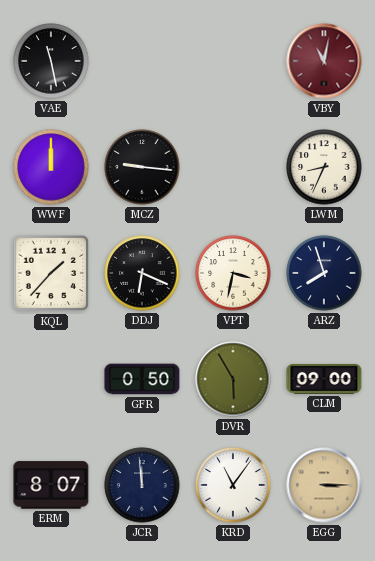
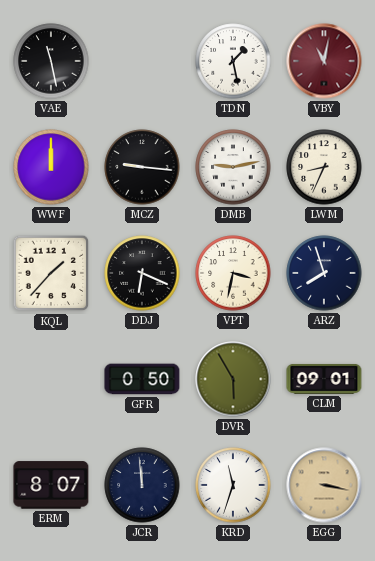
TDN: none -> 1:28 (233, 61)
DMB: none -> 9:13 (233, 167)
CLM: 09:00 -> 09:01 (324, 379)
KRD: 11:06 -> 11:33 (233, 485)
EGG: 3:15 -> 3:17 (324, 485)
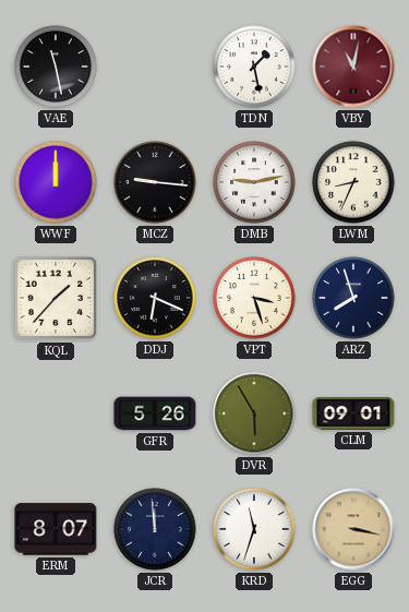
VPT: 3:32 -> 3:27 (254, 298)
GFR: 0:50 -> 5:26 (155, 413)
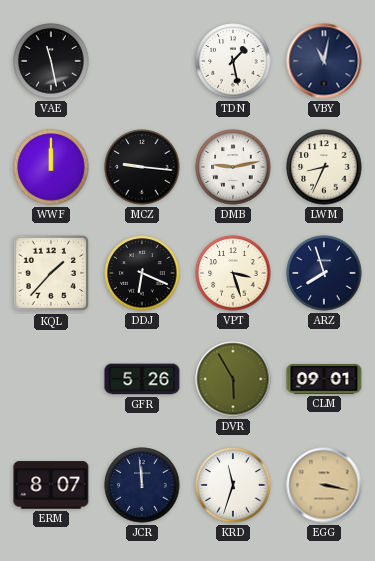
VBY dial: burgundy -> navy (324, 61)
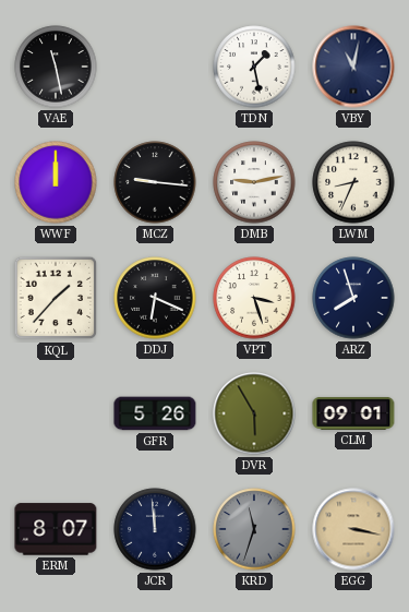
KRD dial: white -> grey (254, 529)
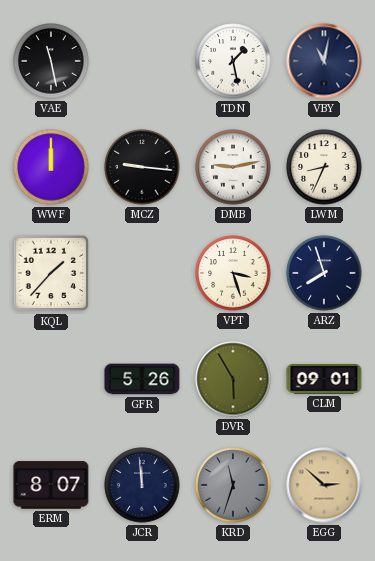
DDJ: 6:19 -> none (155, 298)
EGG: 3:17 -> 2:52 (324, 485)
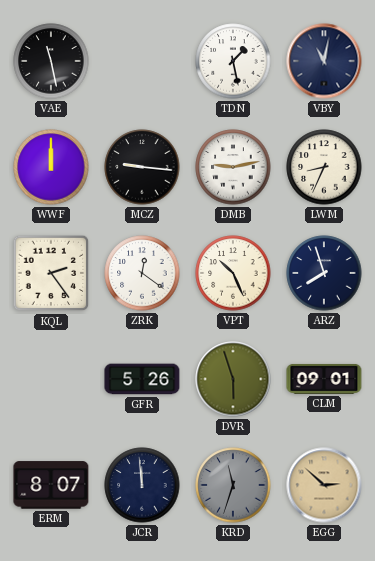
KQL: 1:37 -> 2:24 (51, 273)
ZRK: none -> 12:21 (142, 273)
VPT: 3:27 -> 10:26 (233, 273)
DVR: 5:55 -> 5:57 (233, 379)
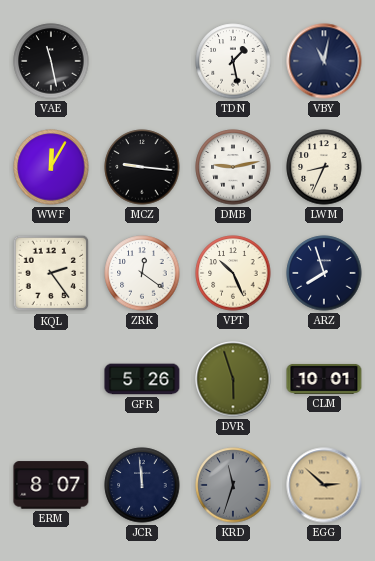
WWF: 12:00 -> 12:05 (51, 167)
CLM: 09:01 -> 10:01 (324, 379)
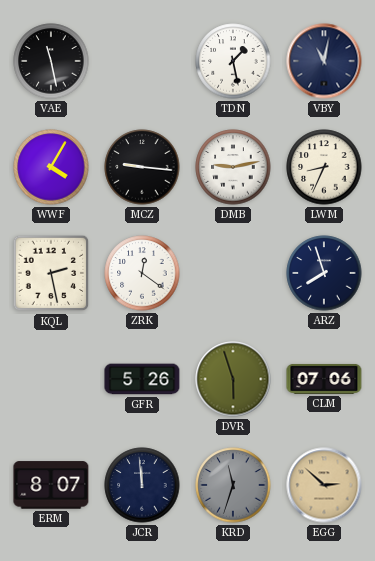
WWF: 12:05 -> 4:05 (51, 167)
KQL: 2:24 -> 2:28 (51, 273)
VPT: 10:26 -> none (233, 273)
CLM: 10:01 -> 07:06 (324, 379)
